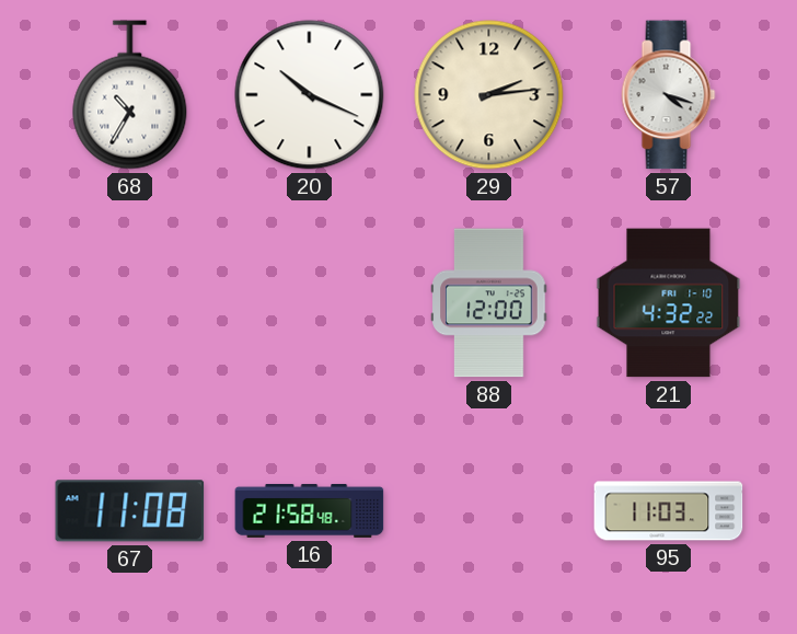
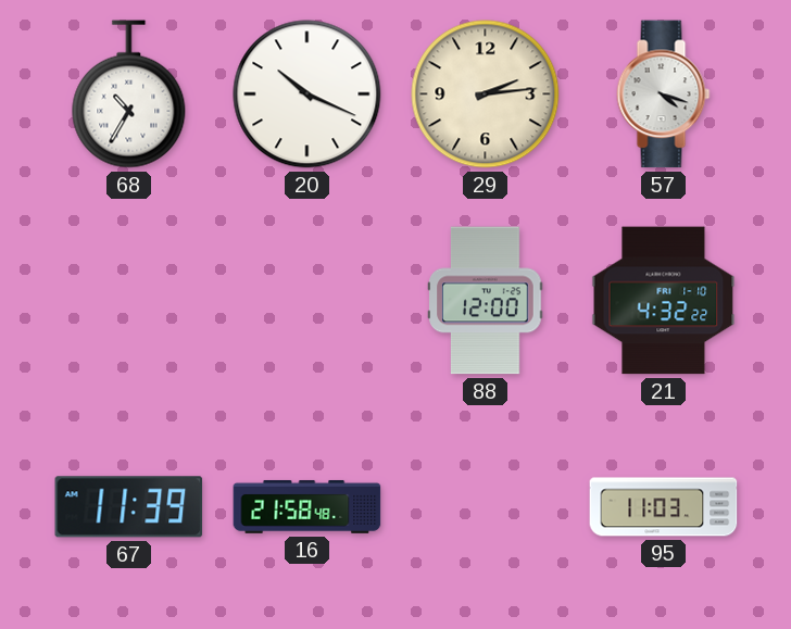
67: 11:08 -> 11:39 (129, 507)
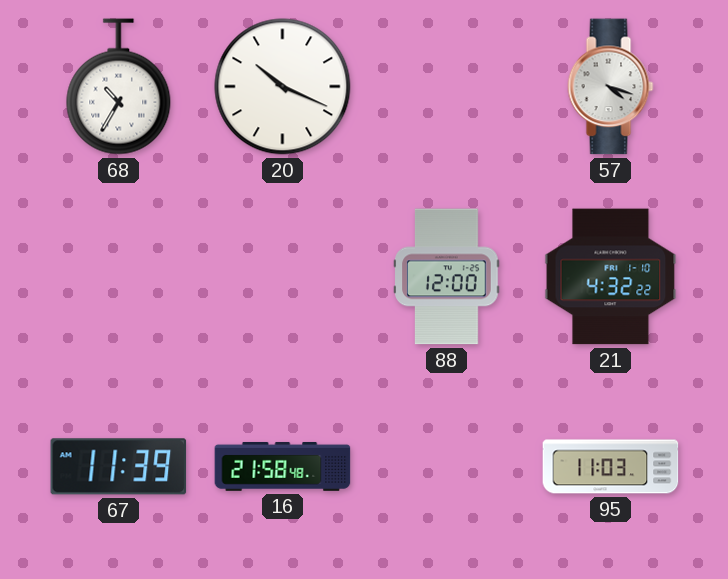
29: 2:14 -> none (486, 95)
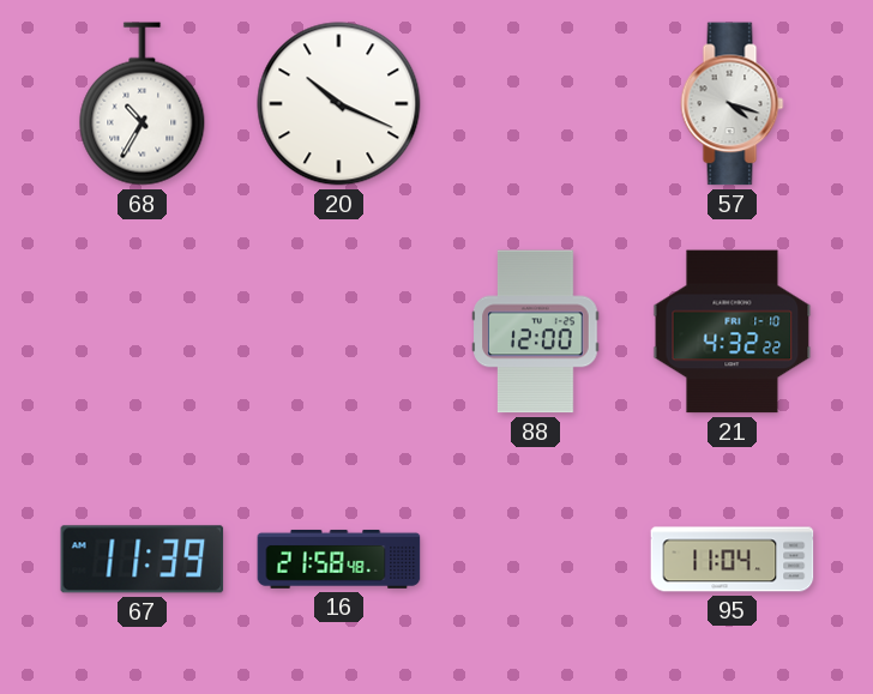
95: 11:03 -> 11:04 (733, 560)
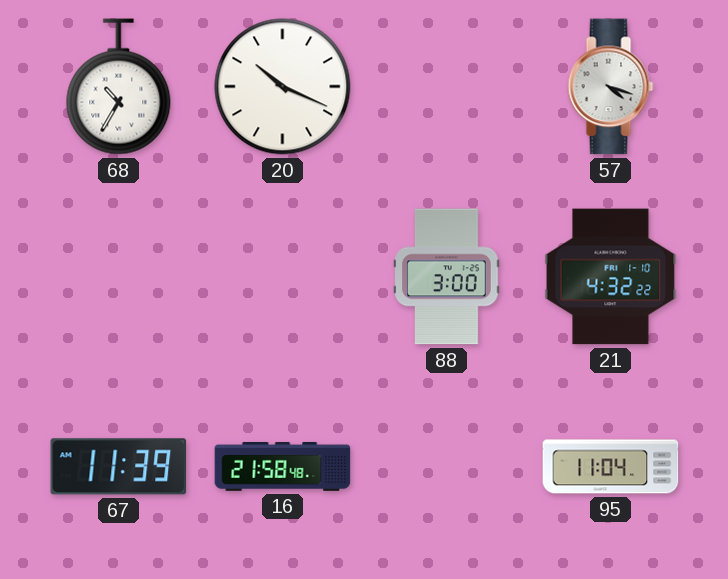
88: 12:00 -> 3:00 (447, 277)
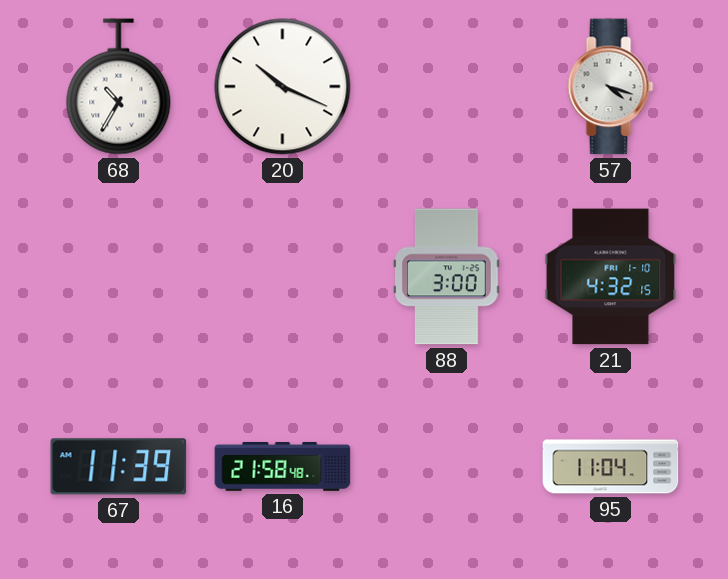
21: 4:32:22 -> 4:32:15 (611, 277)
